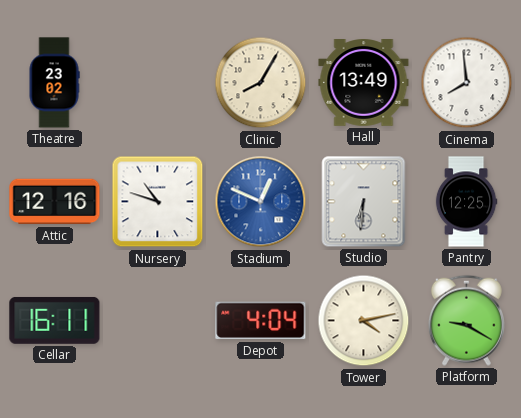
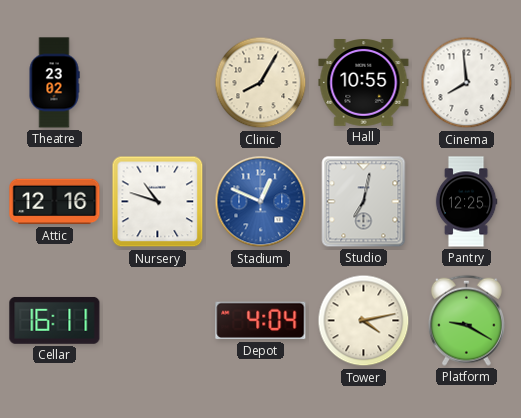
Hall: 13:49 -> 10:55 (364, 83)
Studio: 6:31 -> 7:02 (364, 202)
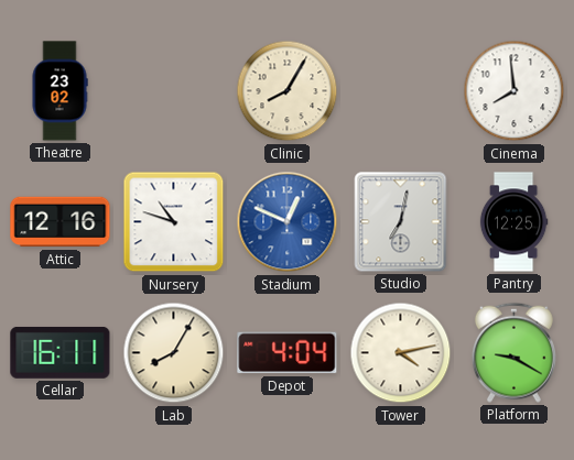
Hall: 10:55 -> none (364, 83)
Lab: none -> 8:05 (174, 353)
